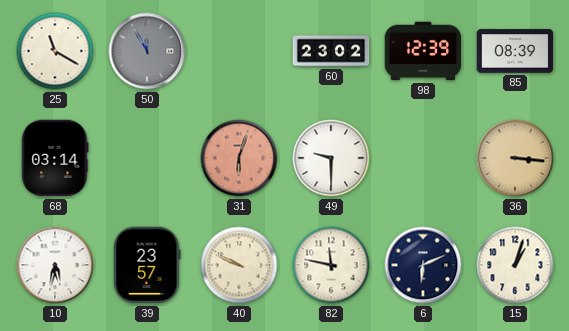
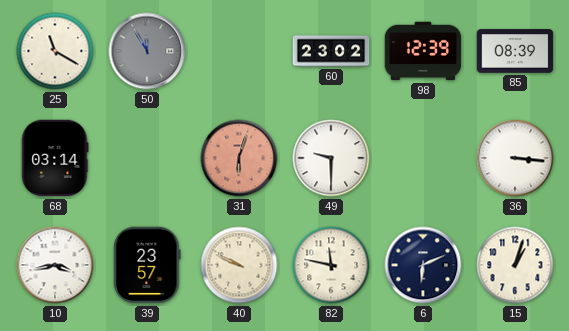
36 dial: champagne -> white (515, 158)
10: 5:32 -> 3:43 (55, 265)
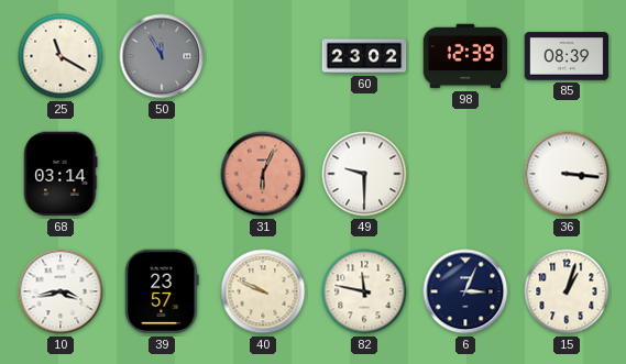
31: 6:03 -> 6:04 (263, 174)
6: 6:11 -> 3:04 (465, 291)
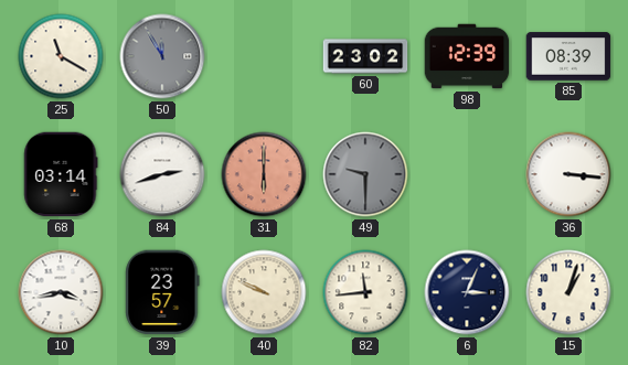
84: none -> 2:42 (162, 174)
31: 6:04 -> 6:00 (264, 174)
49 dial: white -> grey (365, 174)
82: 11:47 -> 11:44 (365, 292)
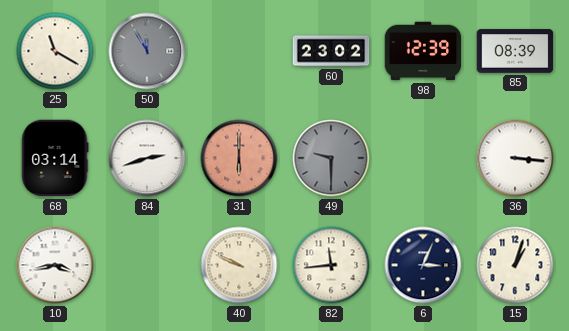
39: 23:57 -> none (162, 292)
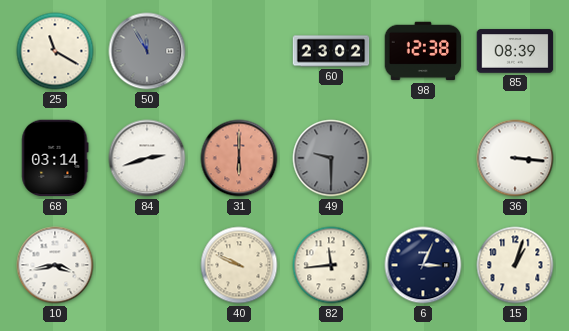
98: 12:39 -> 12:38 (423, 51)
